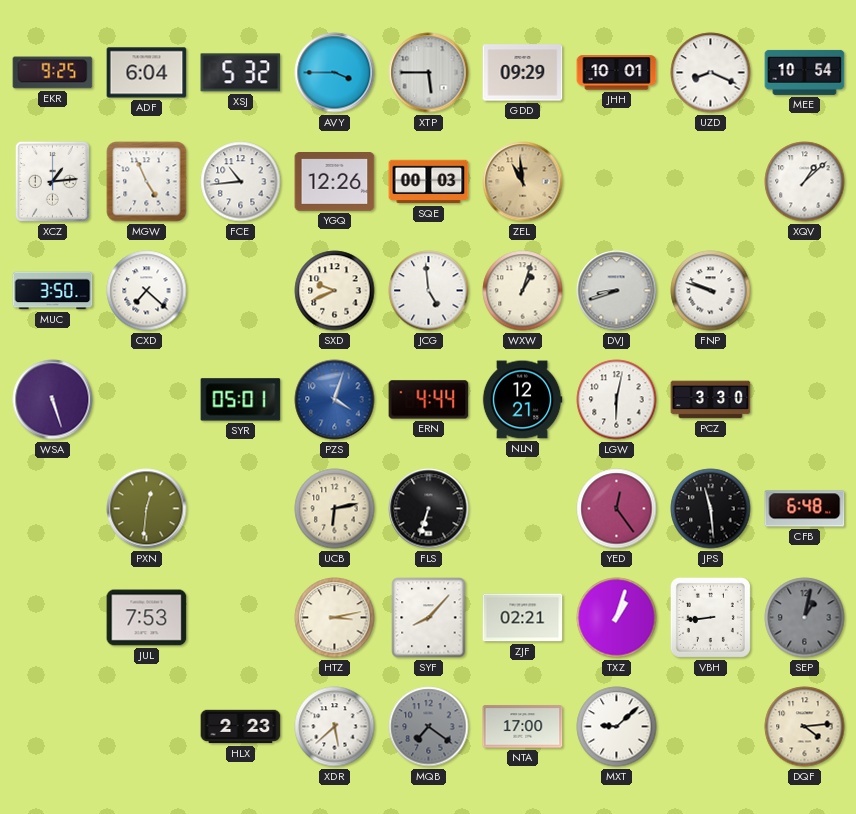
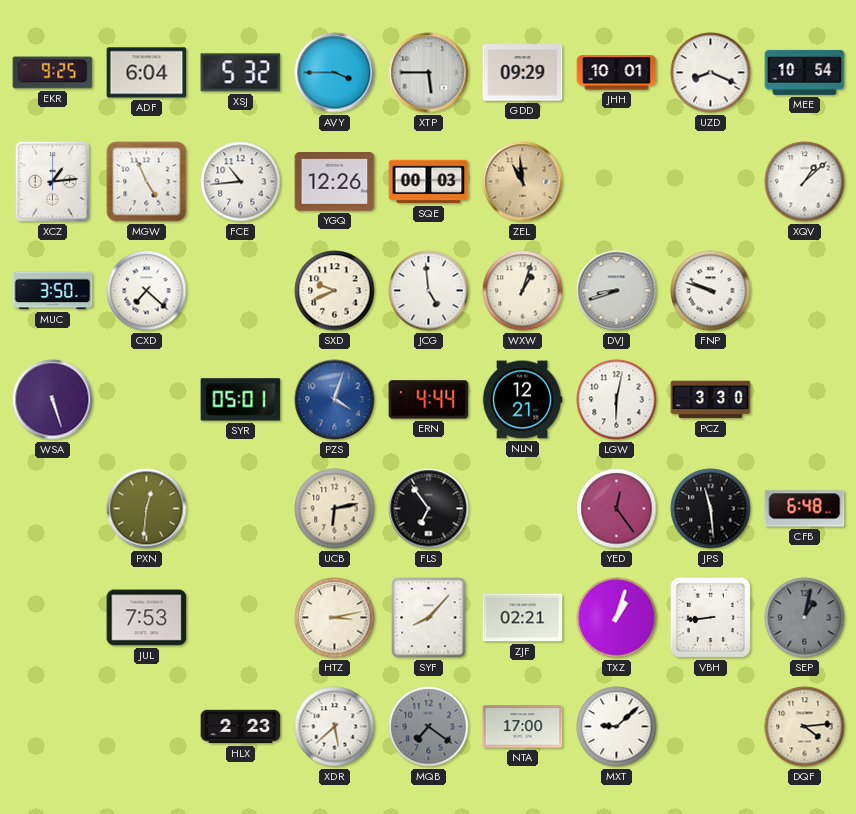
FLS: 6:33 -> 6:54 (429, 509)
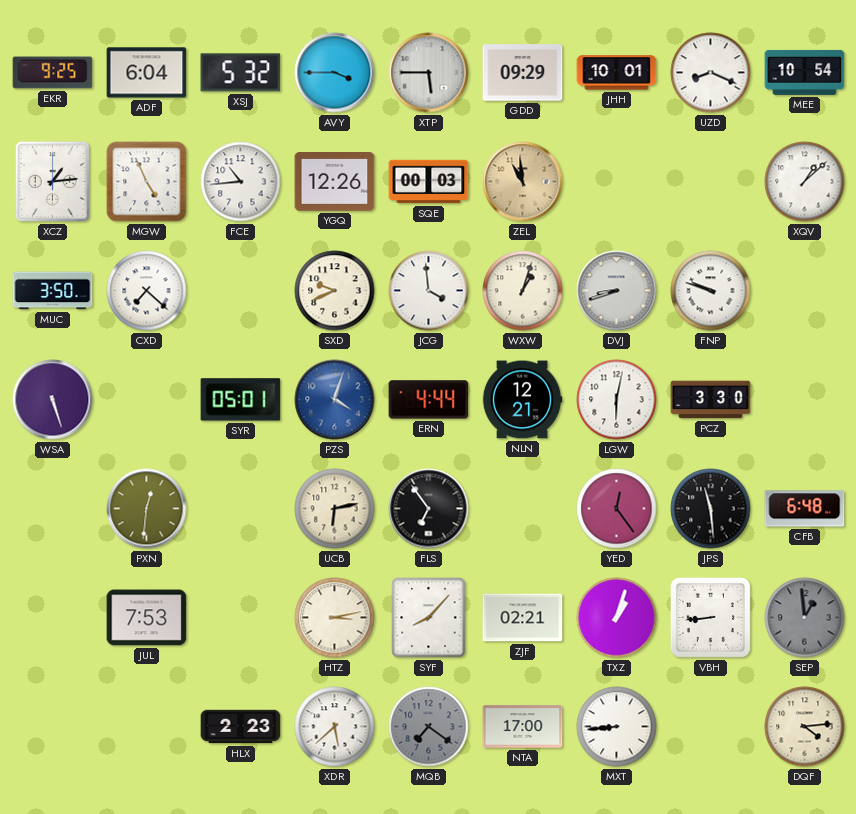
JCG: 4:59 -> 3:59 (429, 291)
SEP: 1:02 -> 12:59 (805, 618)
MXT: 9:08 -> 8:44 (617, 727)
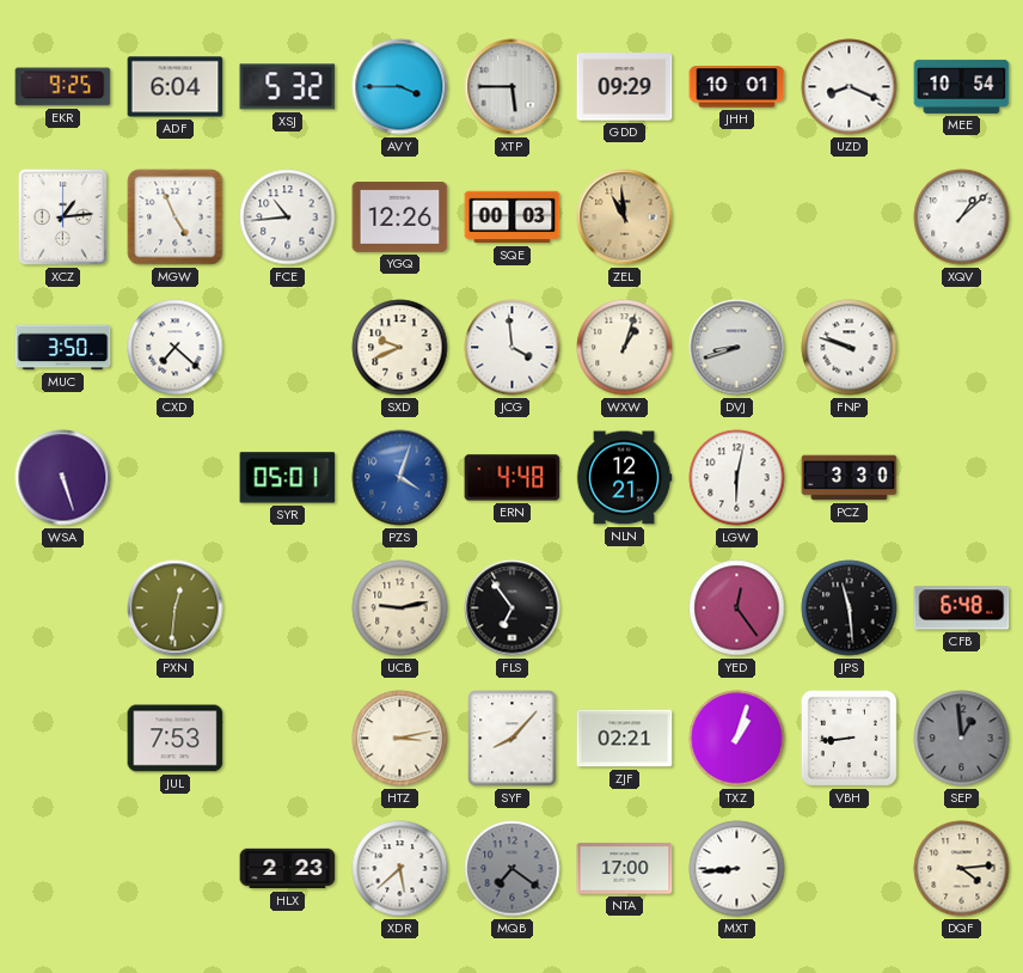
ERN: 4:44 -> 4:48 (513, 478)
UCB: 6:13 -> 9:13 (400, 608)
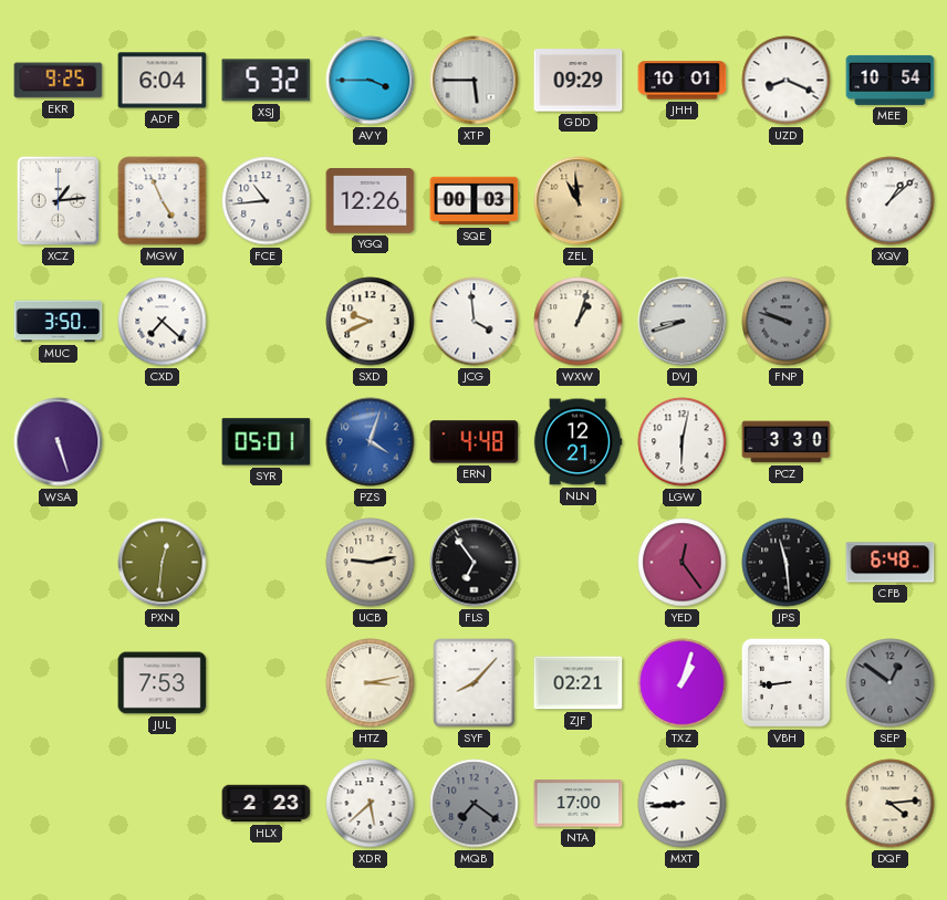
FNP dial: white -> grey (787, 322)
SEP: 12:59 -> 12:51 (891, 683)
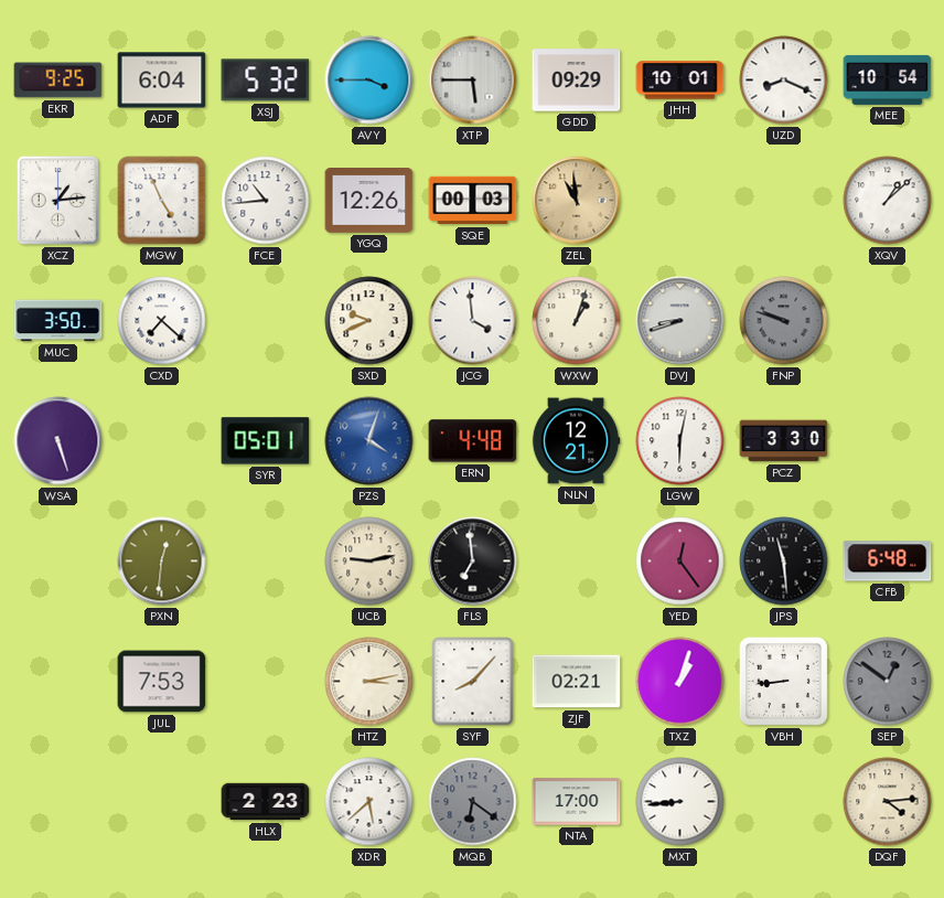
FLS: 6:54 -> 6:59 (473, 562)
MQB: 7:21 -> 6:21 (473, 802)
